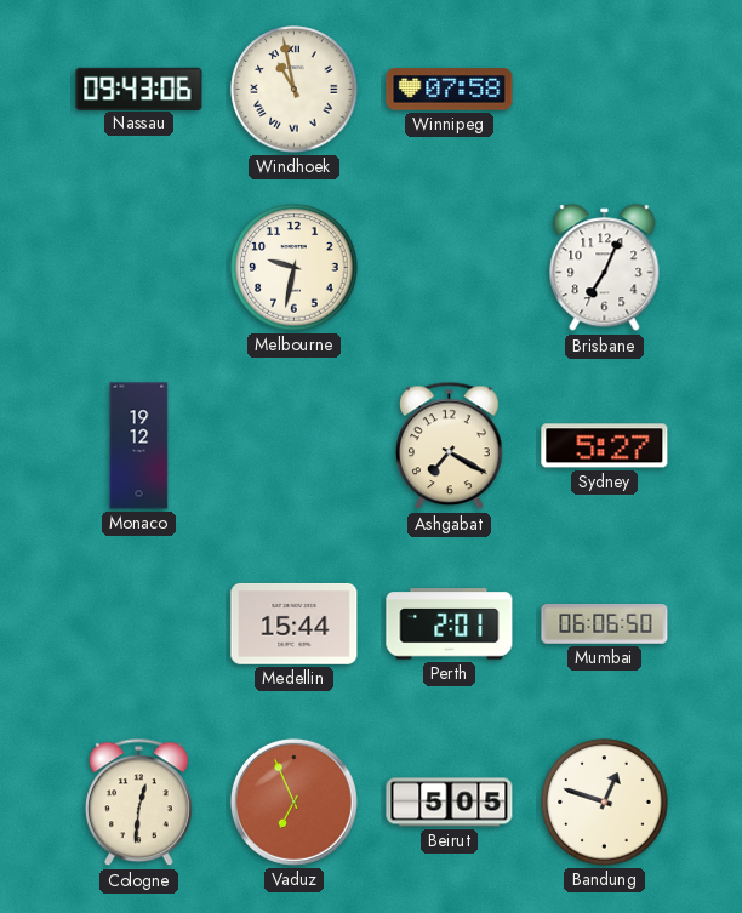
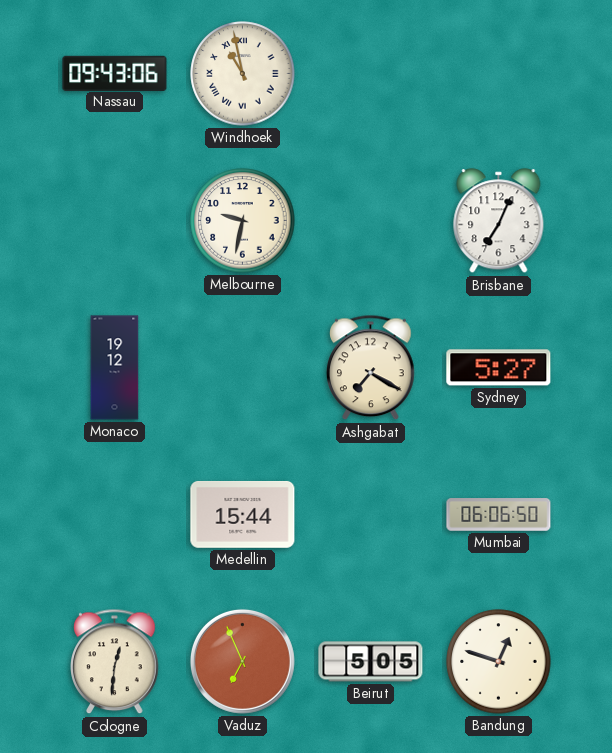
Winnipeg: 07:58 -> none (450, 90)
Perth: 2:01 -> none (450, 624)
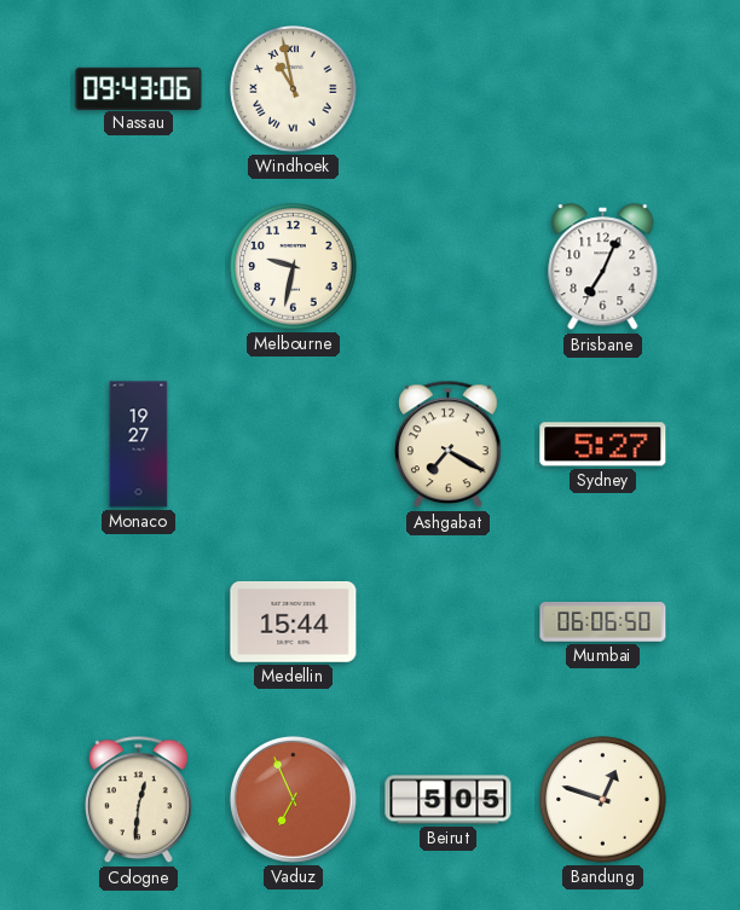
Monaco: 19:12 -> 19:27 (139, 445)
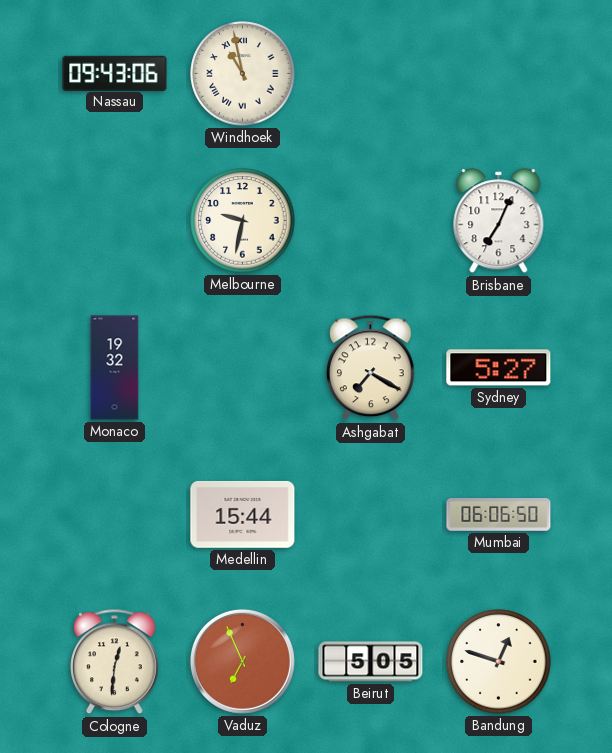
Monaco: 19:27 -> 19:32 (115, 368)
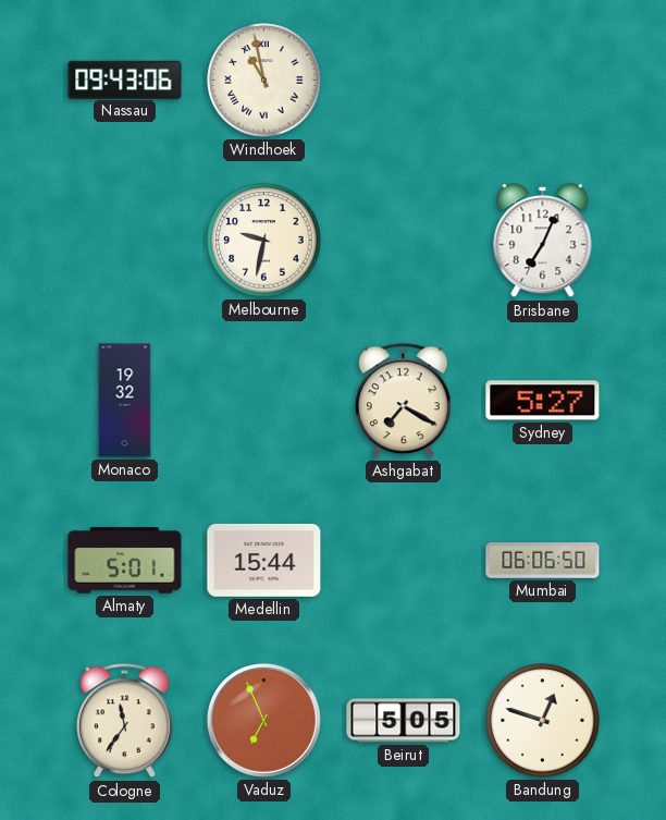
Almaty: none -> 5:01 (125, 561)
Cologne: 12:31 -> 11:36 (125, 721)
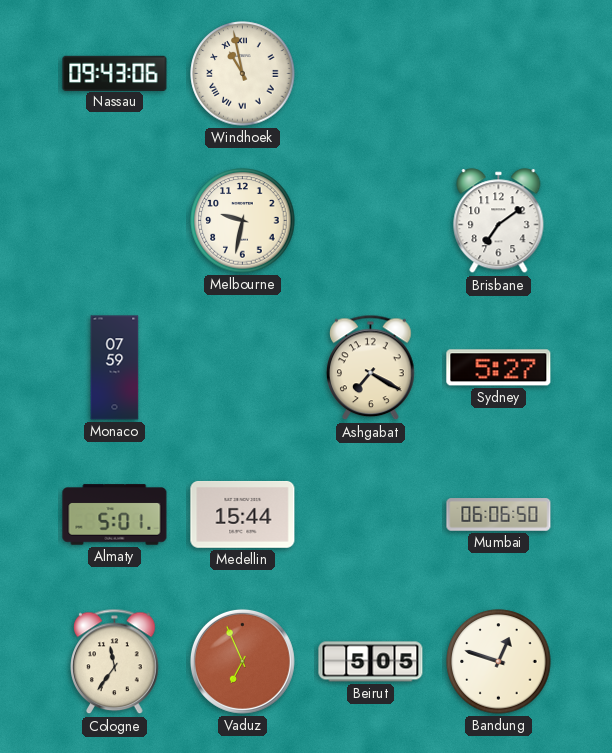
Brisbane: 7:04 -> 7:09 (499, 221)
Monaco: 19:32 -> 07:59 (115, 368)
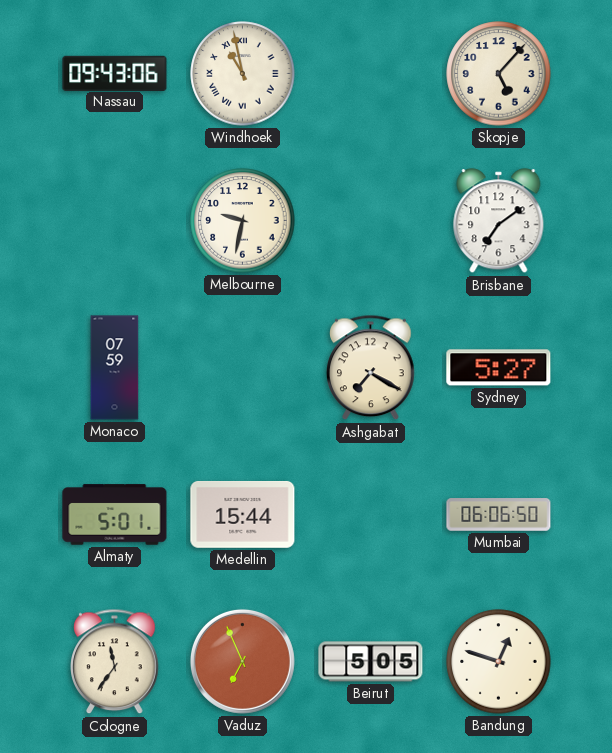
Skopje: none -> 5:07 (499, 74)
